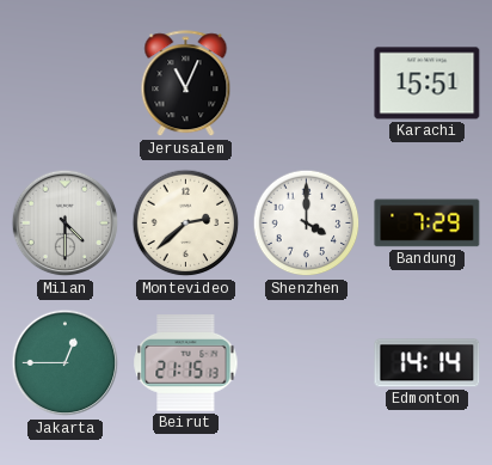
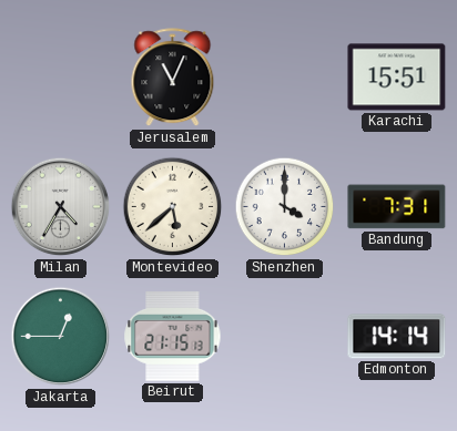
Milan: 4:30 -> 4:35 (61, 207)
Montevideo: 2:38 -> 5:38 (173, 207)
Bandung: 7:29 -> 7:31 (397, 207)
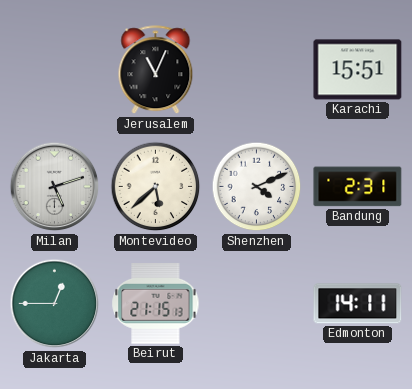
Milan: 4:35 -> 5:12 (55, 187)
Shenzhen: 4:00 -> 4:11 (257, 187)
Bandung: 7:31 -> 2:31 (358, 187)
Edmonton: 14:14 -> 14:11 (358, 304)
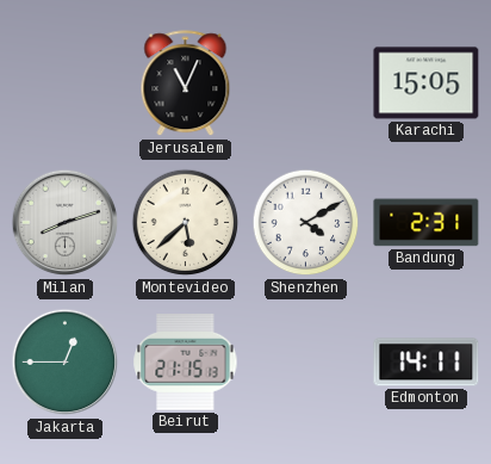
Karachi: 15:51 -> 15:05 (427, 83)
Milan: 5:12 -> 8:12 (66, 223)
Shenzhen: 4:11 -> 4:10 (306, 223)
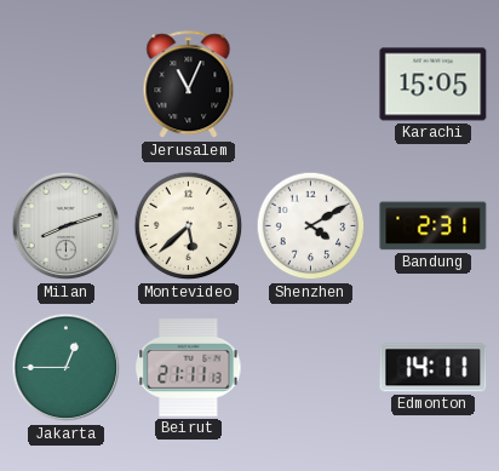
Beirut: 21:15 -> 21:11 (189, 368)
